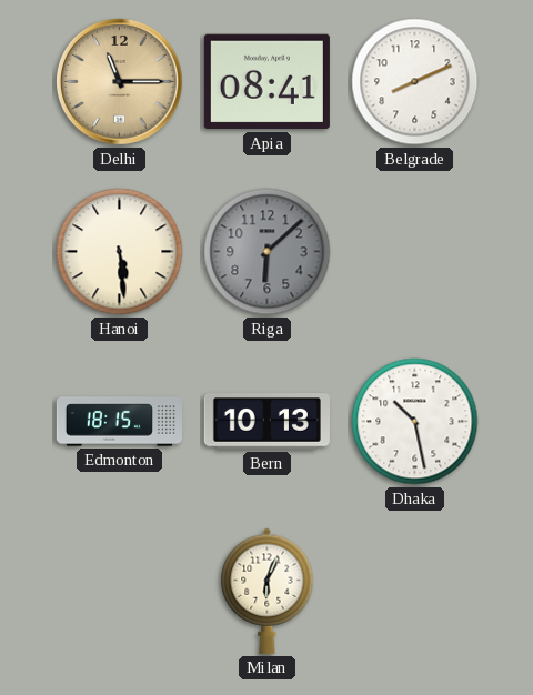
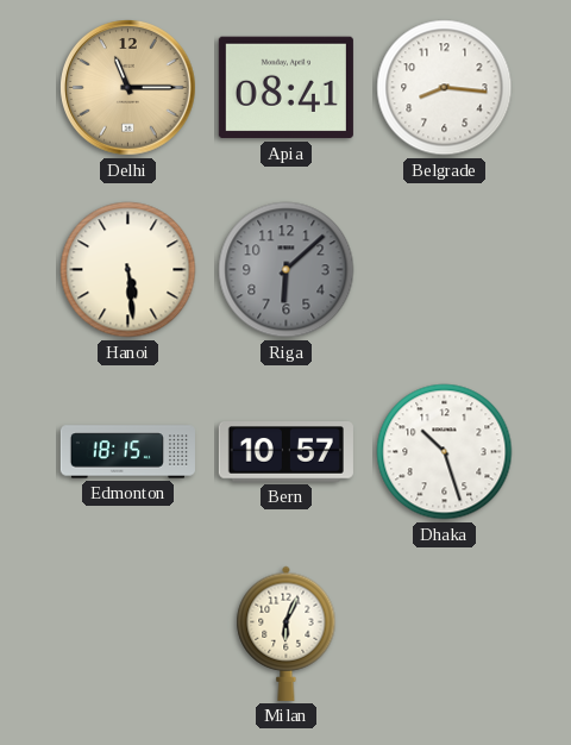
Belgrade: 8:11 -> 8:16 (445, 88)
Bern: 10:13 -> 10:57 (285, 452)
Dhaka: 10:28 -> 10:27 (445, 452)
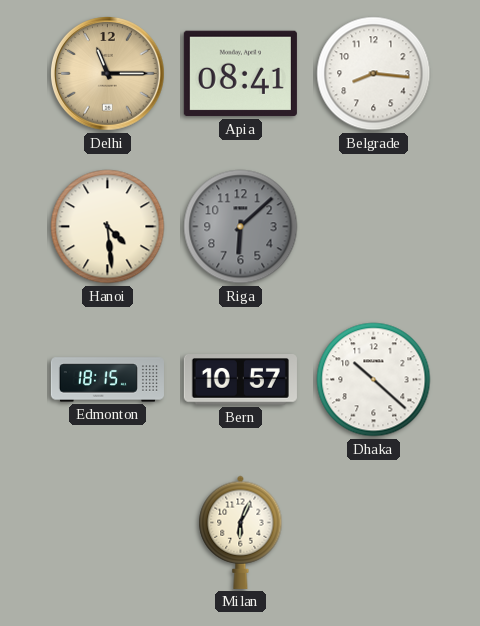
Hanoi: 5:29 -> 4:29 (108, 227)
Dhaka: 10:27 -> 10:22 (374, 380)
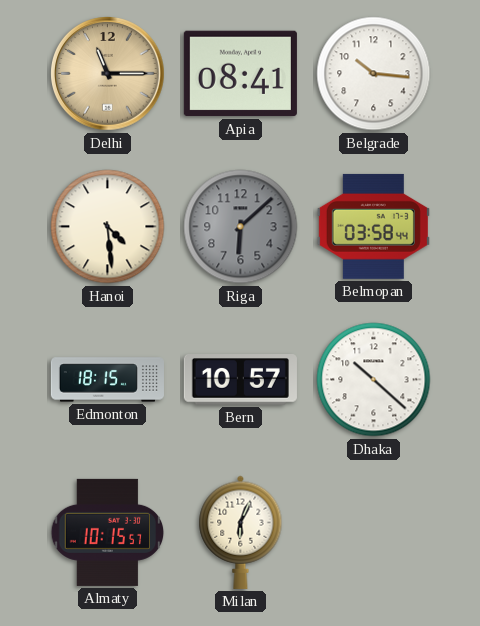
Belgrade: 8:16 -> 10:16 (374, 74)
Belmopan: none -> 03:58 (373, 226)
Almaty: none -> 10:15 (108, 532)
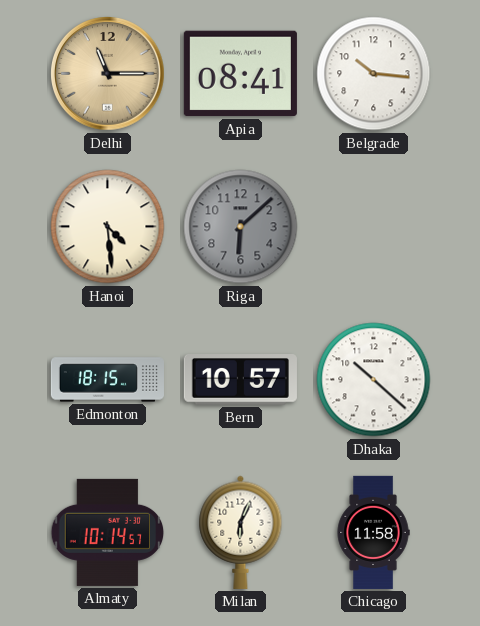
Belmopan: 03:58 -> none (373, 226)
Almaty: 10:15 -> 10:14 (108, 532)
Chicago: none -> 11:58 (373, 532)
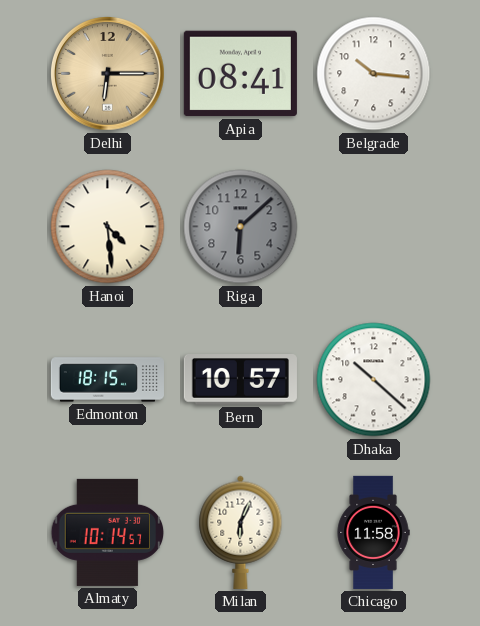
Delhi: 11:15 -> 6:15 (108, 74)
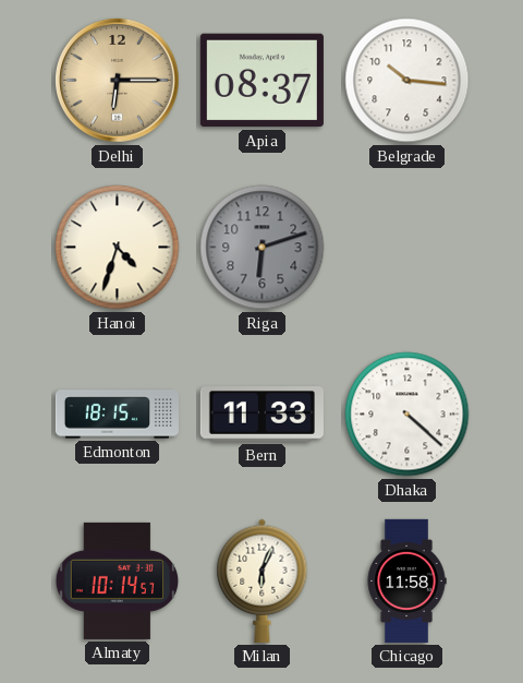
Apia: 08:41 -> 08:37 (261, 81)
Hanoi: 4:29 -> 4:33 (118, 248)
Riga: 6:08 -> 6:12 (263, 248)
Bern: 10:57 -> 11:33 (261, 415)
Dhaka: 10:22 -> 4:22 (408, 415)
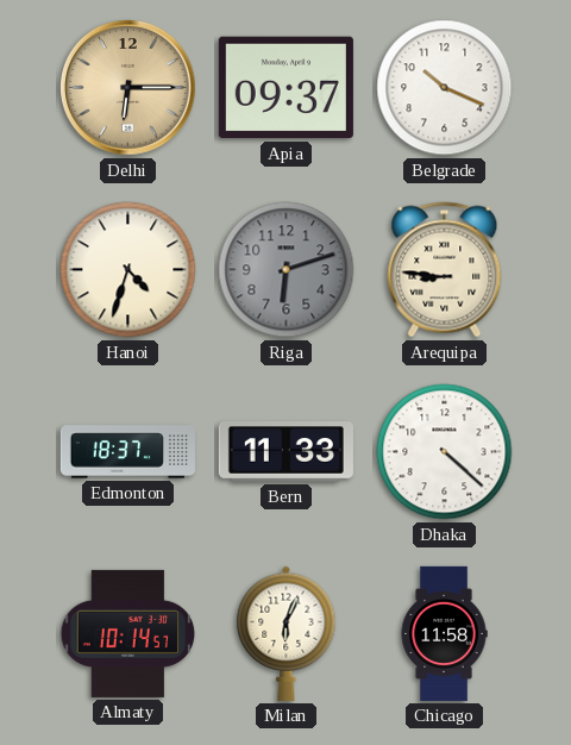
Apia: 08:37 -> 09:37 (285, 88)
Belgrade: 10:16 -> 10:19 (445, 88)
Arequipa: none -> 8:46 (445, 270)
Edmonton: 18:15 -> 18:37 (127, 452)
